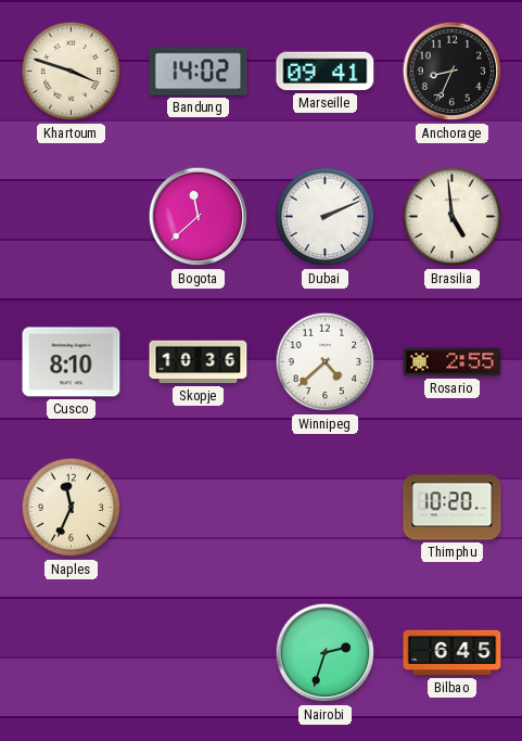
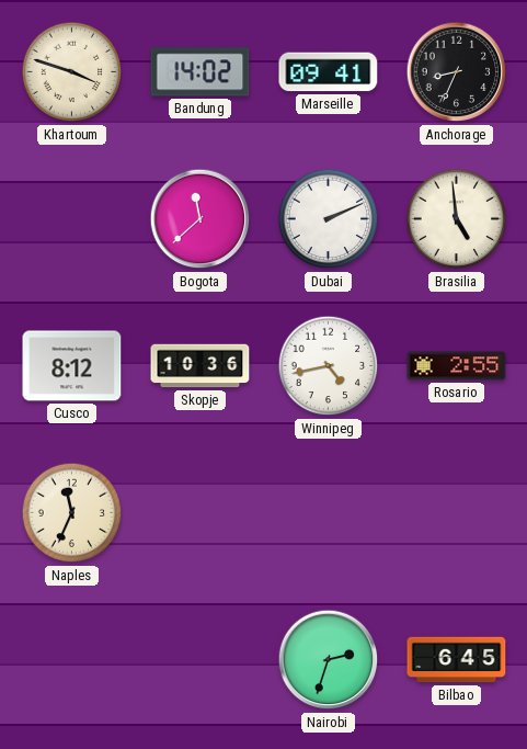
Cusco: 8:10 -> 8:12 (72, 366)
Winnipeg: 4:38 -> 4:43 (329, 366)
Thimphu: 10:20 -> none (453, 508)
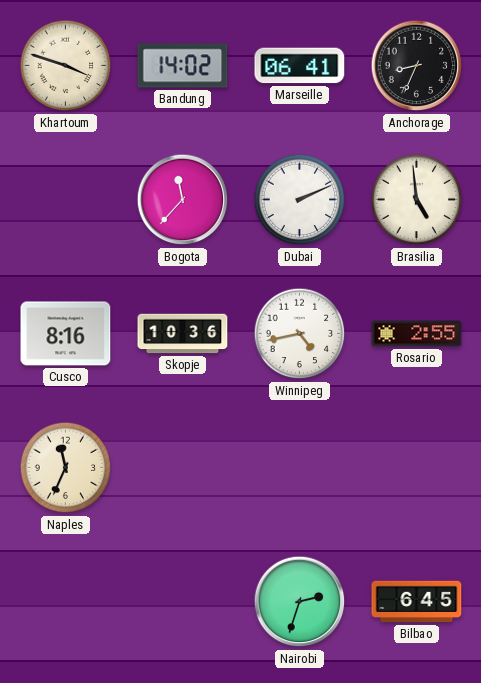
Marseille: 09:41 -> 06:41 (300, 66)
Bogota: 11:38 -> 11:37 (183, 200)
Cusco: 8:12 -> 8:16 (66, 334)
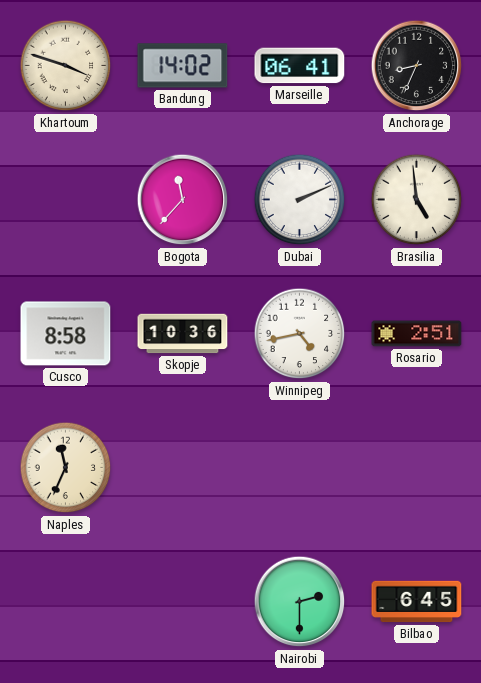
Cusco: 8:16 -> 8:58 (66, 334)
Rosario: 2:55 -> 2:51 (417, 334)
Nairobi: 2:33 -> 2:30 (300, 602)
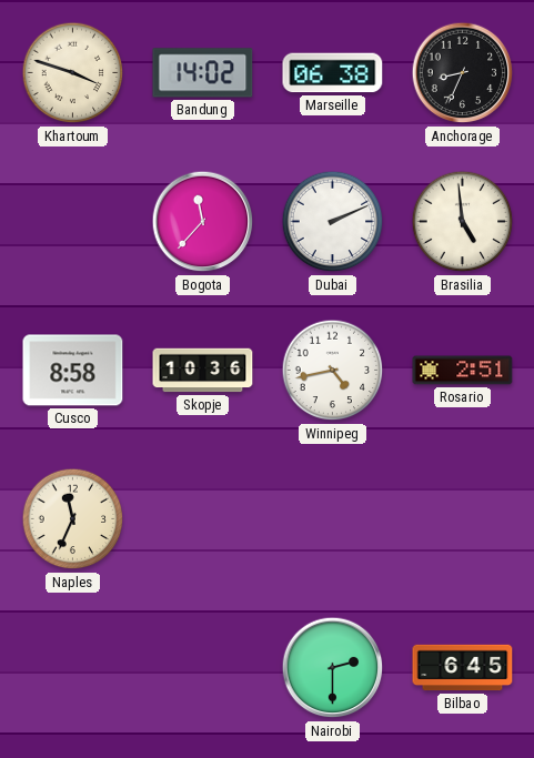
Marseille: 06:41 -> 06:38 (333, 73)
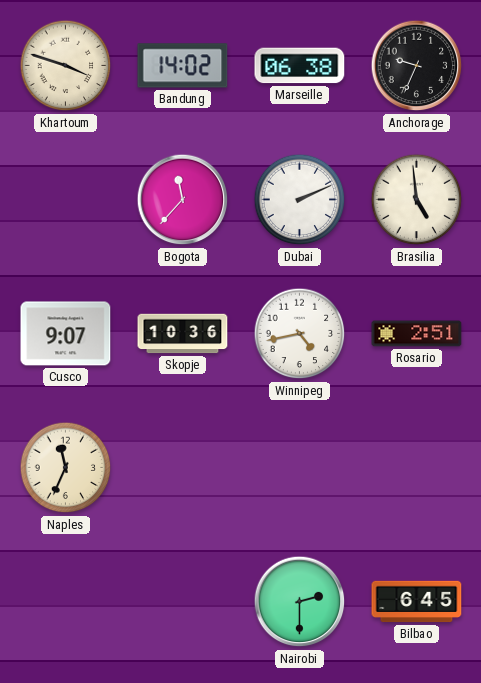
Anchorage: 8:34 -> 9:34 (417, 66)
Cusco: 8:58 -> 9:07 (66, 334)
